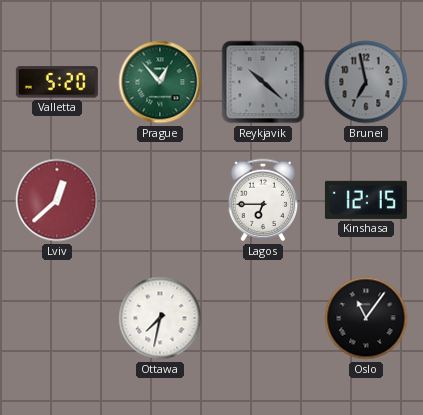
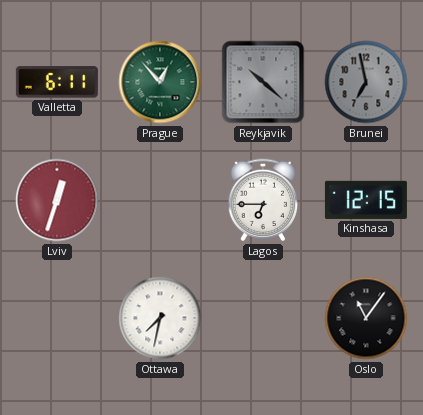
Valletta: 5:20 -> 6:11 (57, 82)
Lviv: 12:38 -> 12:33 (57, 200)
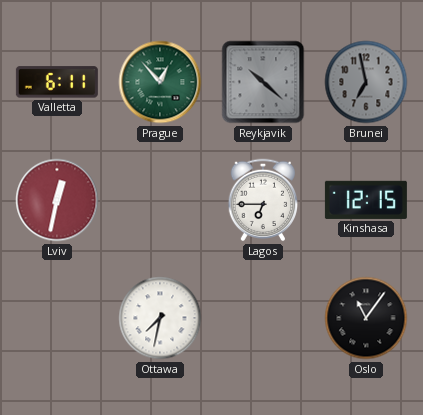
Lviv: 12:33 -> 12:32 (57, 200)
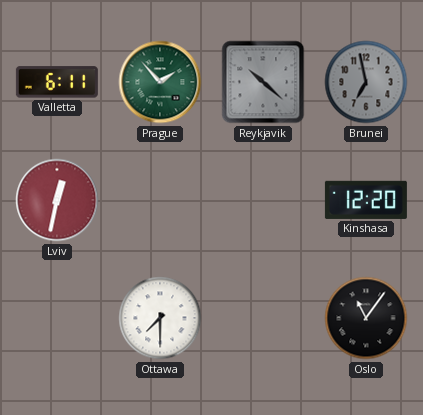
Prague: 12:53 -> 1:53 (160, 82)
Lagos: 6:45 -> none (263, 200)
Kinshasa: 12:15 -> 12:20 (366, 200)
Ottawa: 7:32 -> 7:30 (160, 318)
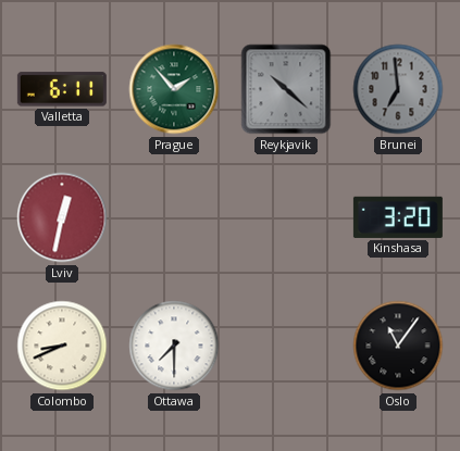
Brunei: 6:58 -> 6:59 (398, 89)
Kinshasa: 12:20 -> 3:20 (398, 217)
Colombo: none -> 8:41 (62, 346)
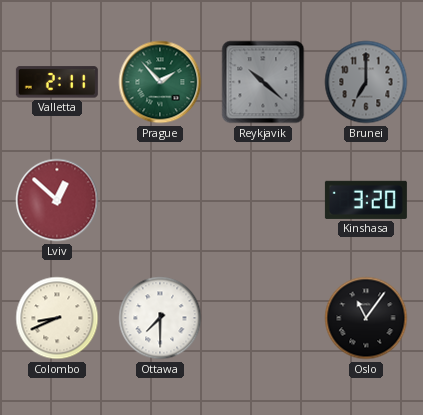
Valletta: 6:11 -> 2:11 (57, 82)
Brunei: 6:59 -> 7:00 (366, 82)
Lviv: 12:32 -> 12:52 (57, 200)
